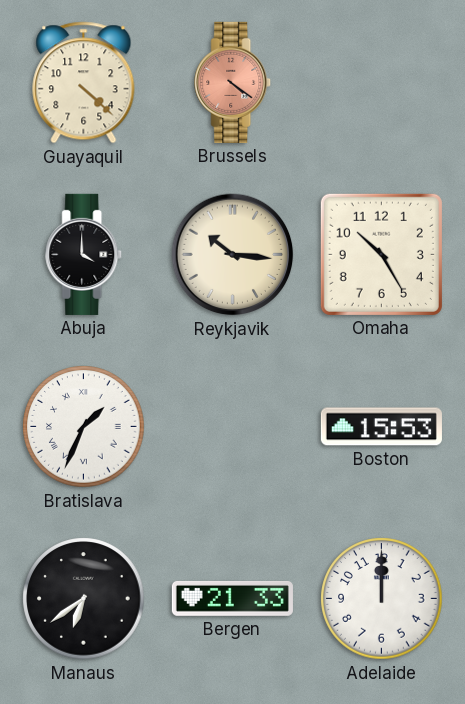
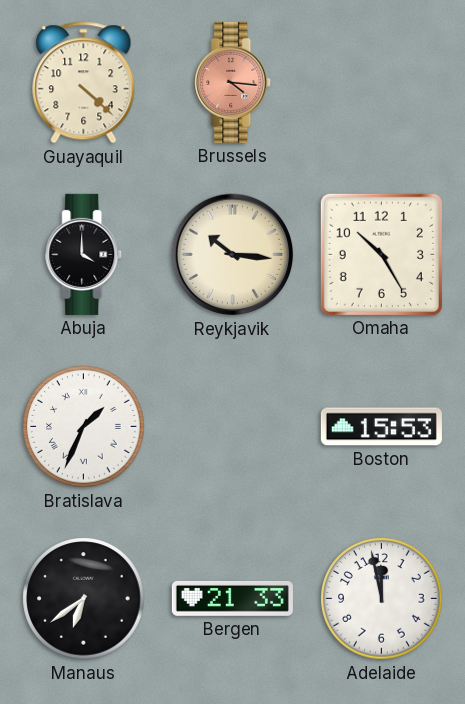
Brussels: 4:21 -> 4:16 (233, 82)
Adelaide: 12:00 -> 11:58 (382, 599)
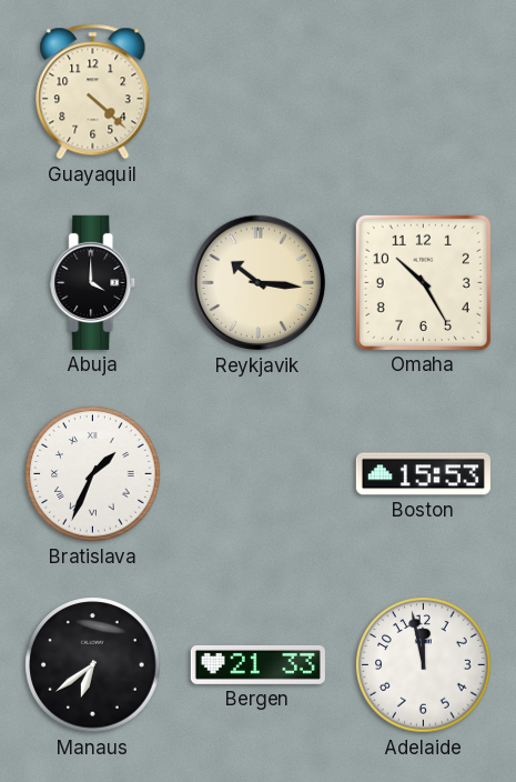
Brussels: 4:16 -> none (233, 82)
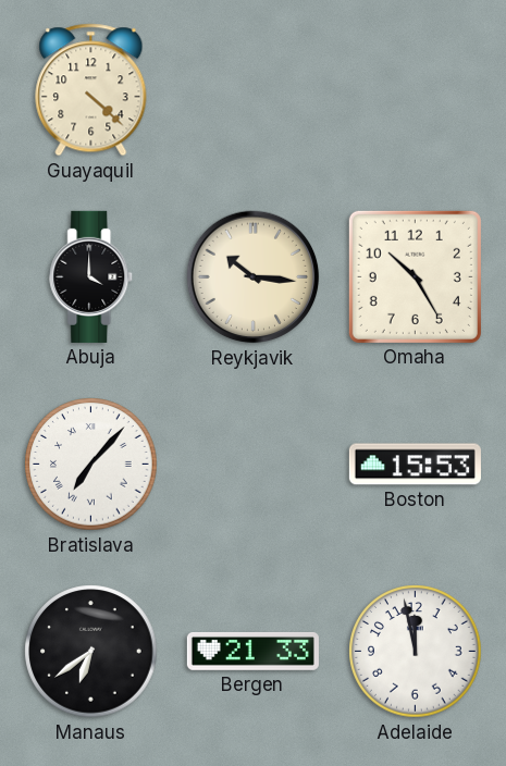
Bratislava: 1:34 -> 7:07 (91, 465)
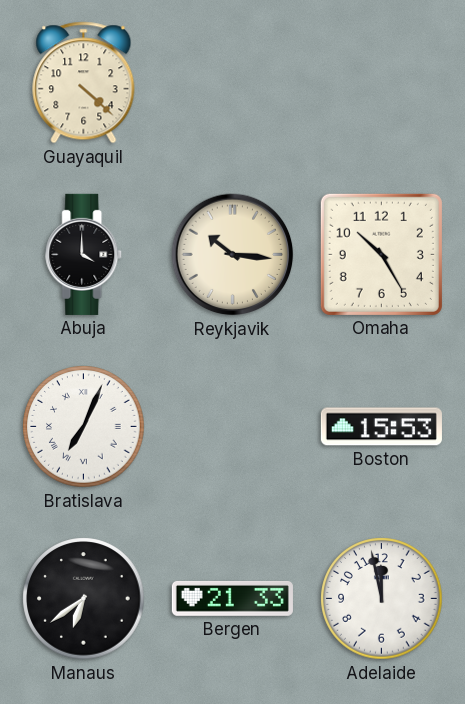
Bratislava: 7:07 -> 7:04 (84, 427)
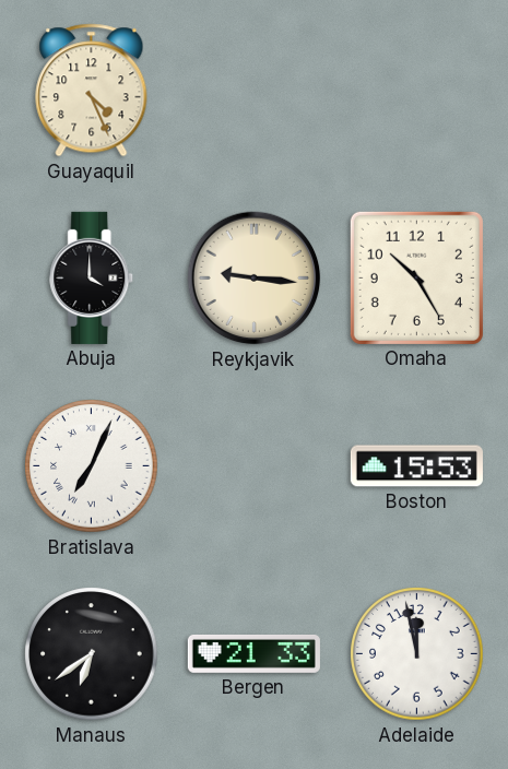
Guayaquil: 4:22 -> 4:26 (92, 91)
Reykjavik: 10:16 -> 9:16 (255, 279)
